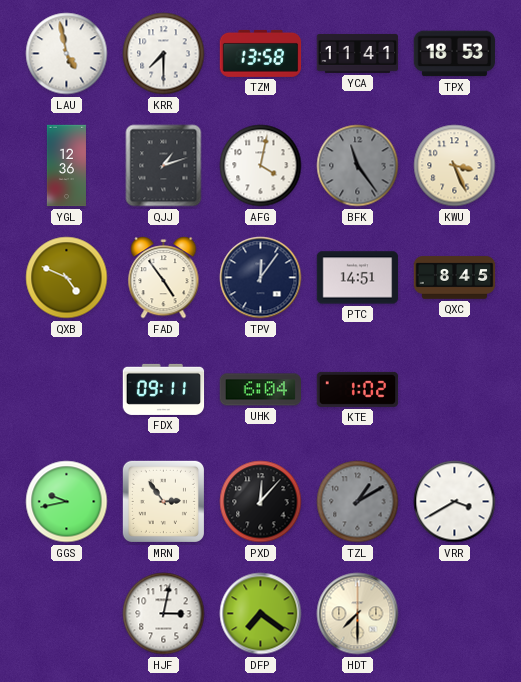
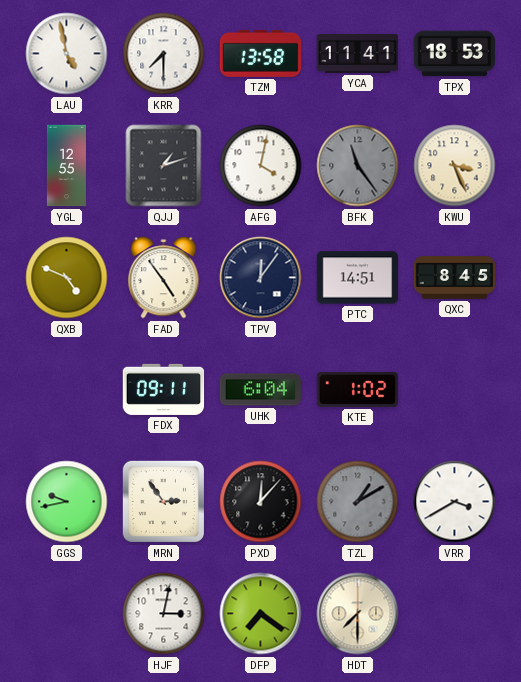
YGL: 12:36 -> 12:55 (66, 166)
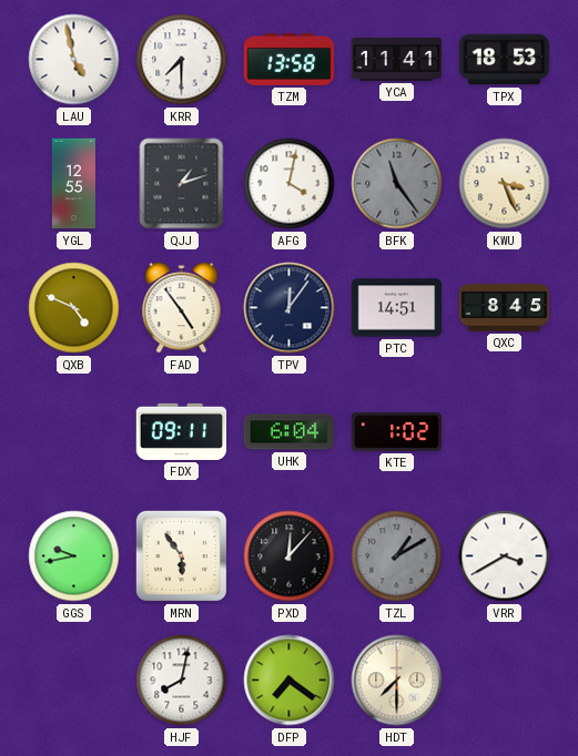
MRN: 2:54 -> 5:54 (181, 555)
HJF: 3:02 -> 8:02 (182, 681)
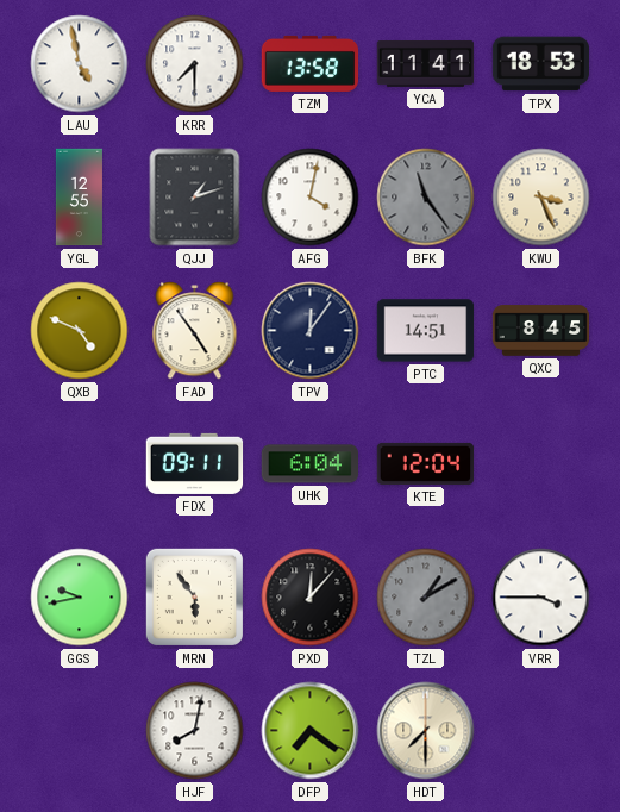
KTE: 1:02 -> 12:04 (426, 463)
VRR: 3:40 -> 3:45 (541, 598)
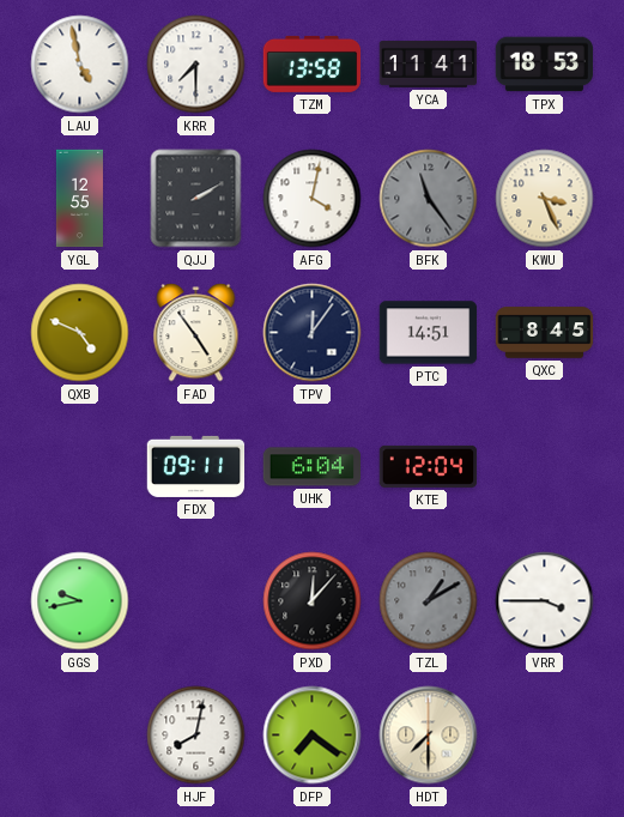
QJJ: 1:12 -> 2:10 (196, 199)
MRN: 5:54 -> none (194, 596)
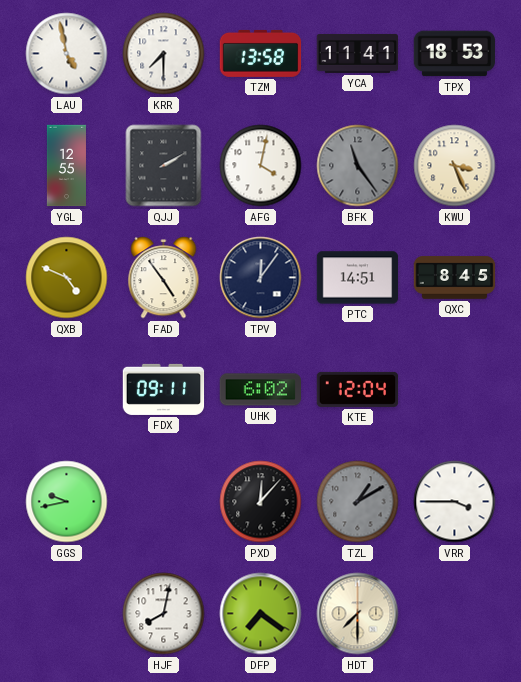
UHK: 6:04 -> 6:02 (261, 390)
